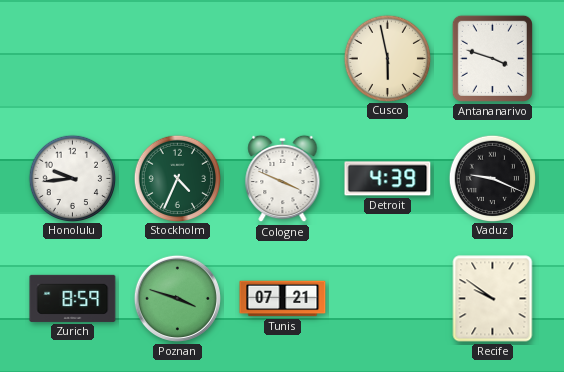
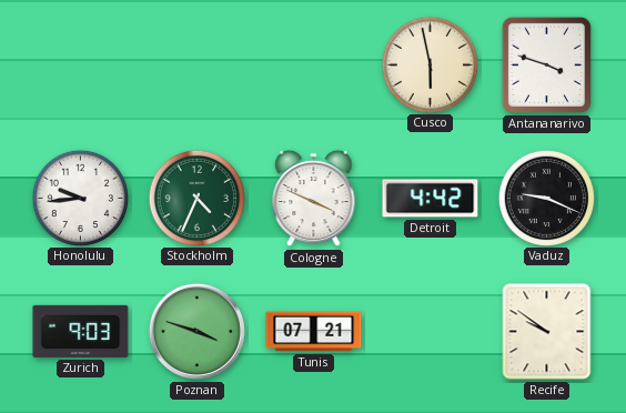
Detroit: 4:39 -> 4:42 (431, 199)
Zurich: 8:59 -> 9:03 (81, 331)
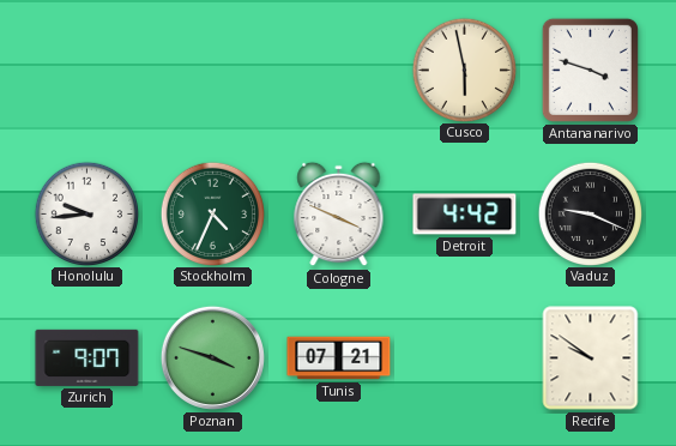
Zurich: 9:03 -> 9:07 (87, 357)
